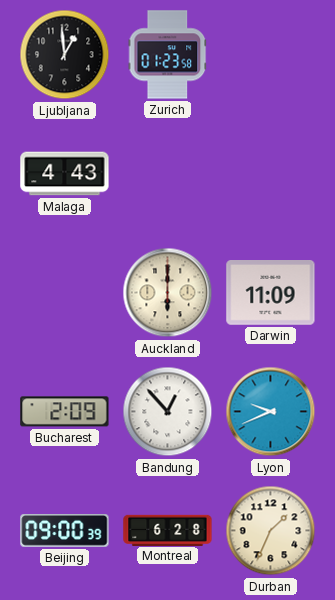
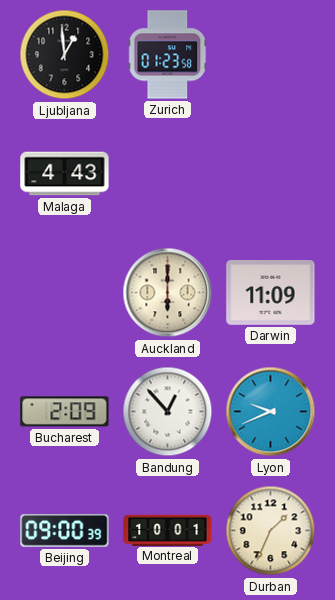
Montreal: 6:28 -> 10:01 (168, 530)
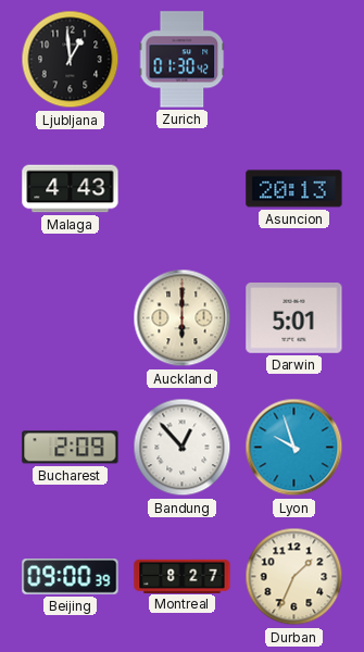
Zurich: 01:23 -> 01:30 (183, 60)
Asuncion: none -> 20:13 (294, 189)
Darwin: 11:09 -> 5:01 (294, 318)
Lyon: 9:41 -> 9:57 (294, 448)
Montreal: 10:01 -> 8:27 (183, 576)
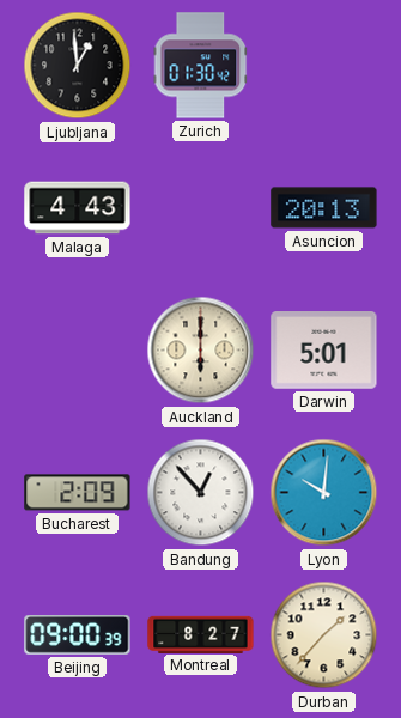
Lyon: 9:57 -> 10:01 (324, 493)
Durban: 1:34 -> 1:37 (324, 635)
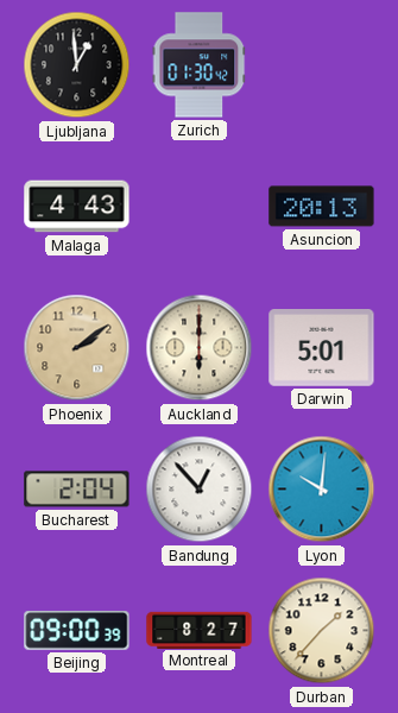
Phoenix: none -> 2:09 (77, 348)
Bucharest: 2:09 -> 2:04 (77, 490)
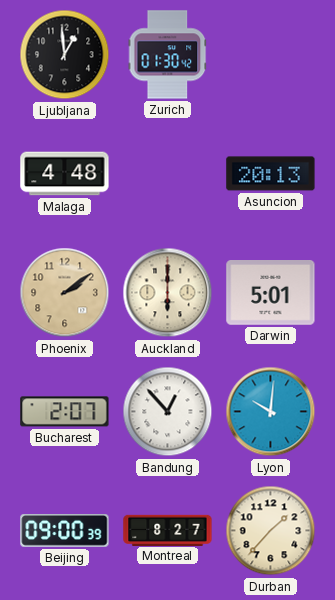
Malaga: 4:43 -> 4:48 (65, 174)
Bucharest: 2:04 -> 2:07 (65, 412)
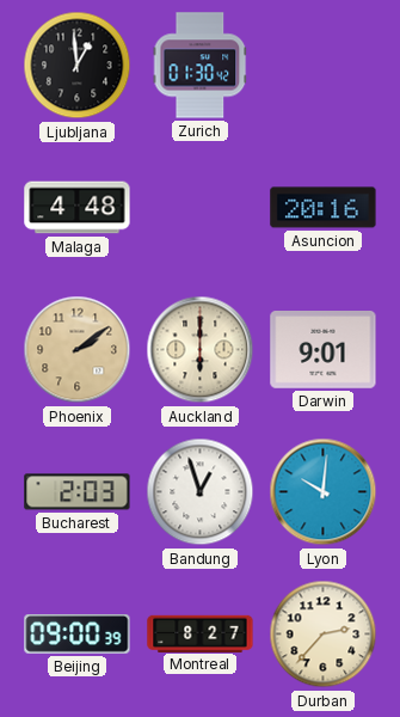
Asuncion: 20:13 -> 20:16 (324, 208)
Darwin: 5:01 -> 9:01 (324, 350)
Bucharest: 2:07 -> 2:03 (78, 492)
Bandung: 12:53 -> 12:57 (201, 492)
Durban: 1:37 -> 2:37 (324, 635)
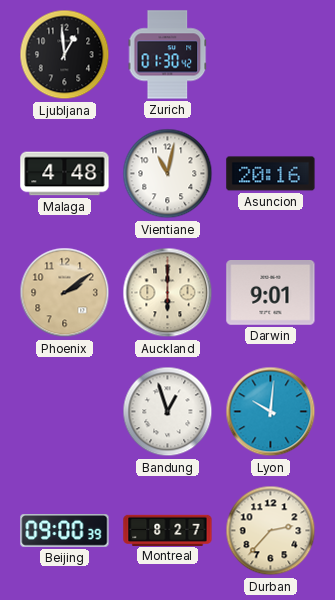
Vientiane: none -> 11:02 (168, 174)
Bucharest: 2:03 -> none (78, 492)
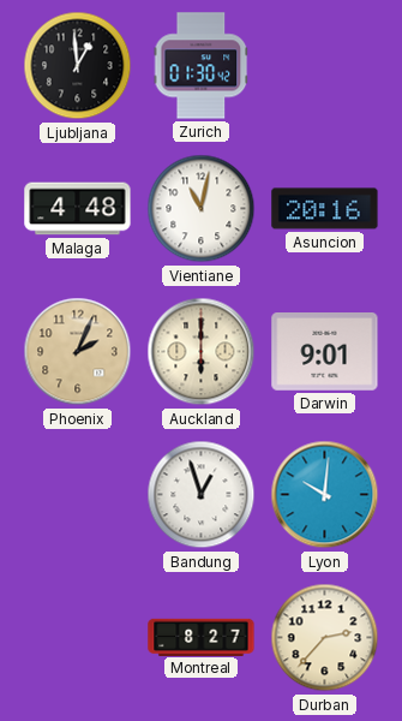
Phoenix: 2:09 -> 2:04 (78, 352)
Beijing: 09:00 -> none (65, 531)
